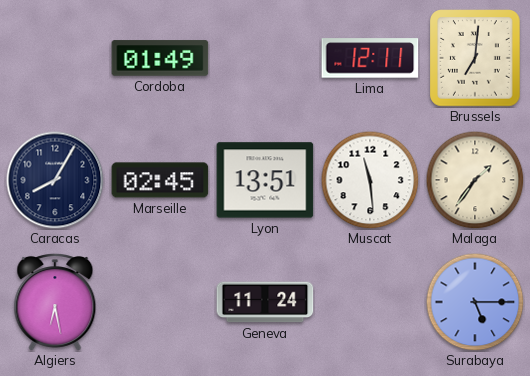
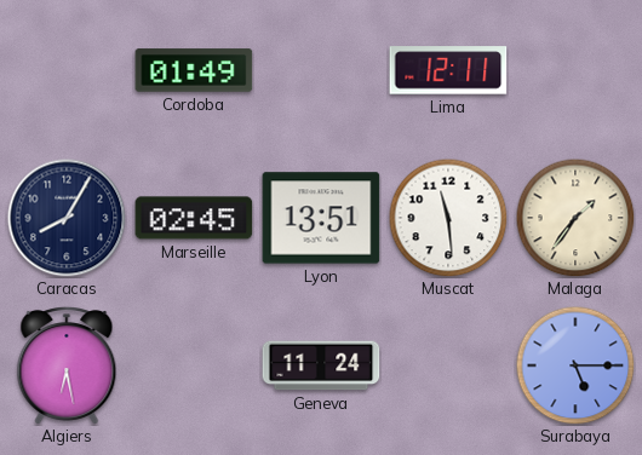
Brussels: 7:01 -> none (476, 58)
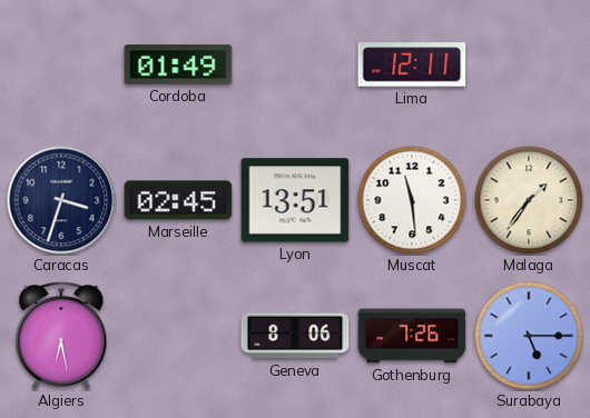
Caracas: 8:05 -> 3:33 (61, 200)
Geneva: 11:24 -> 8:06 (295, 336)
Gothenburg: none -> 7:26 (412, 336)
